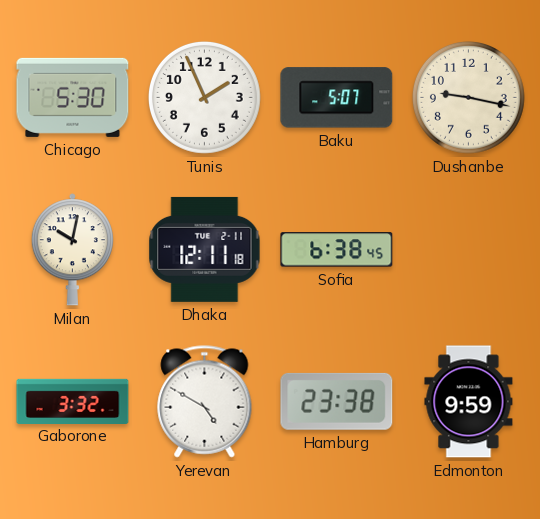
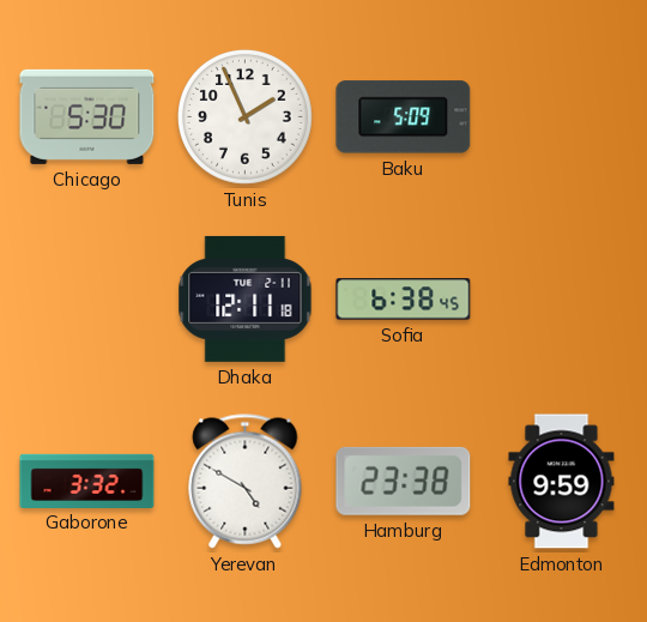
Baku: 5:07 -> 5:09 (404, 117)
Dushanbe: 9:17 -> none (468, 97)
Milan: 10:02 -> none (72, 250)
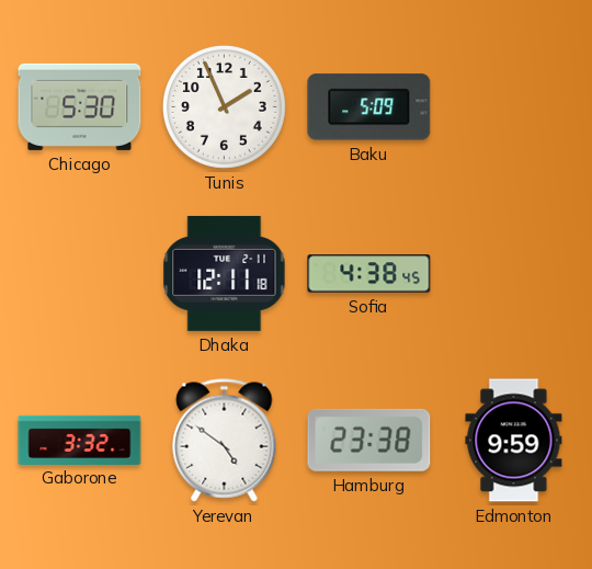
Sofia: 6:38 -> 4:38 (369, 274)
Yerevan: 4:50 -> 4:51 (225, 441)
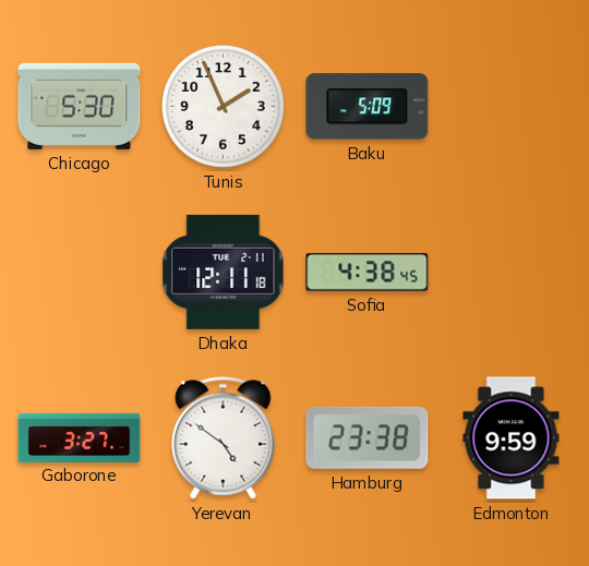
Gaborone: 3:32 -> 3:27 (80, 437)
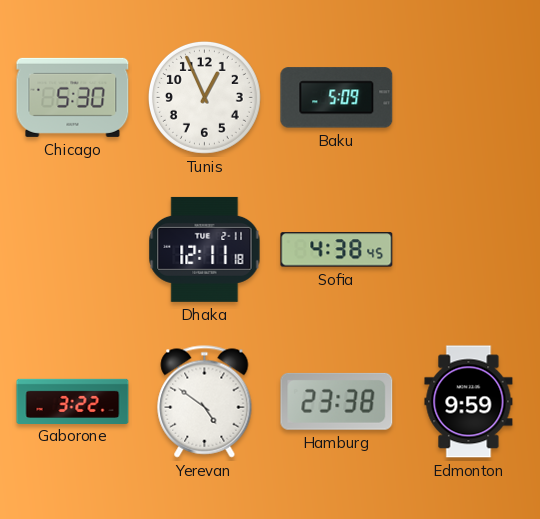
Tunis: 1:56 -> 12:56 (204, 97)
Gaborone: 3:27 -> 3:22 (73, 401)
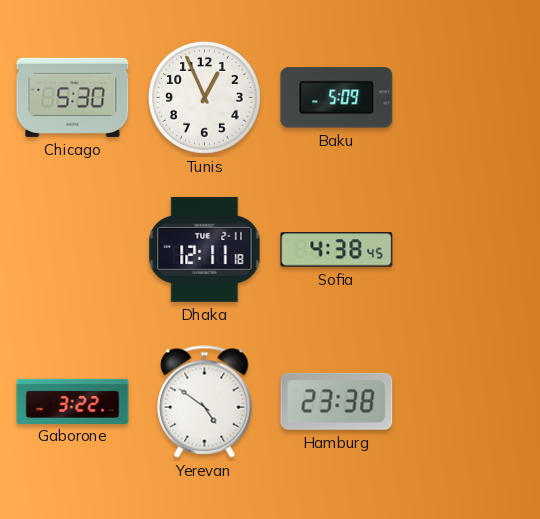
Edmonton: 9:59 -> none (469, 402)
